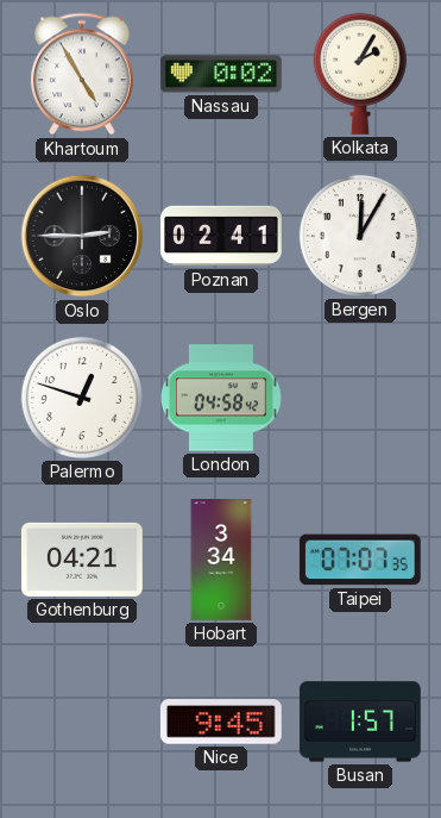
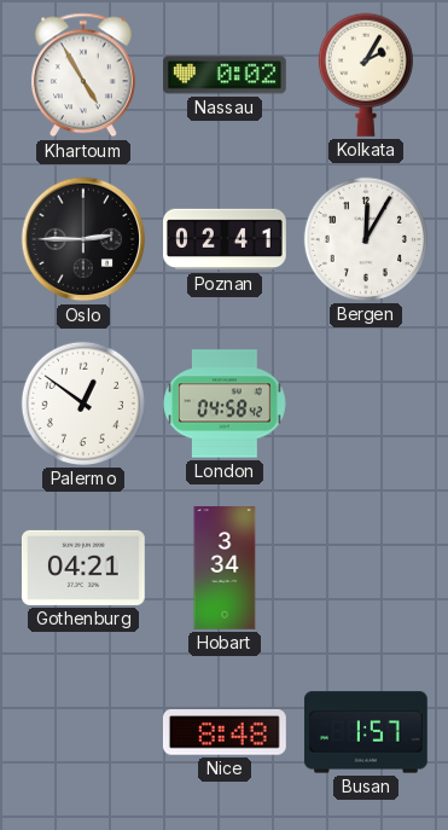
Palermo: 12:48 -> 12:51 (83, 404)
Taipei: 07:07 -> none (360, 560)
Nice: 9:45 -> 8:48 (225, 732)
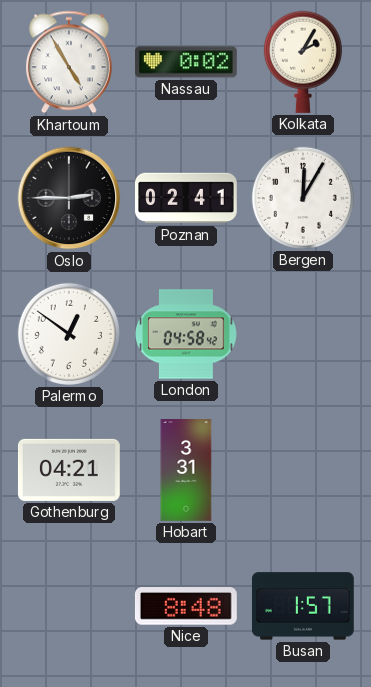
Hobart: 3:34 -> 3:31 (186, 471)
